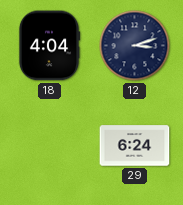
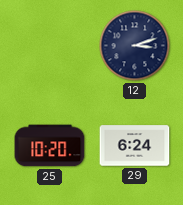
18: 4:04 -> none (49, 46)
25: none -> 10:20 (50, 146)
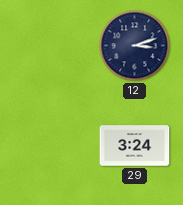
25: 10:20 -> none (50, 146)
29: 6:24 -> 3:24 (135, 146)
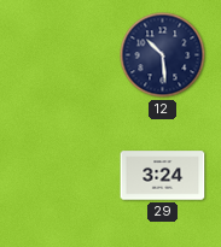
12: 3:12 -> 10:29 (163, 55)
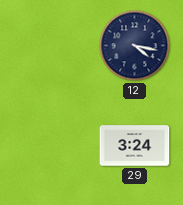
12: 10:29 -> 4:17 (135, 46)
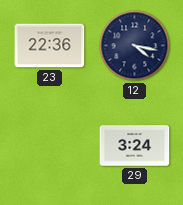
23: none -> 22:36 (50, 46)
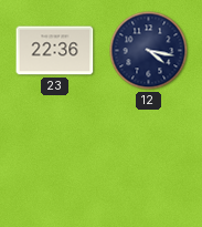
29: 3:24 -> none (135, 146)
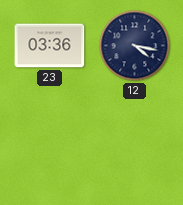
23: 22:36 -> 03:36 (50, 46)
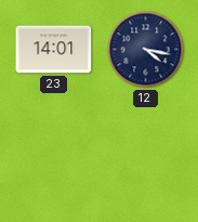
23: 03:36 -> 14:01 (54, 50)
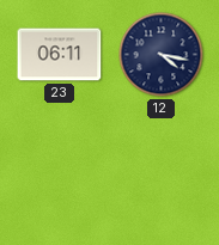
23: 14:01 -> 06:11 (60, 55)
